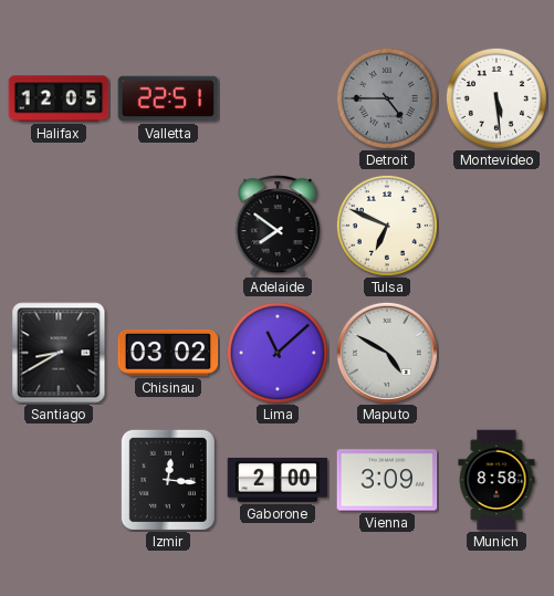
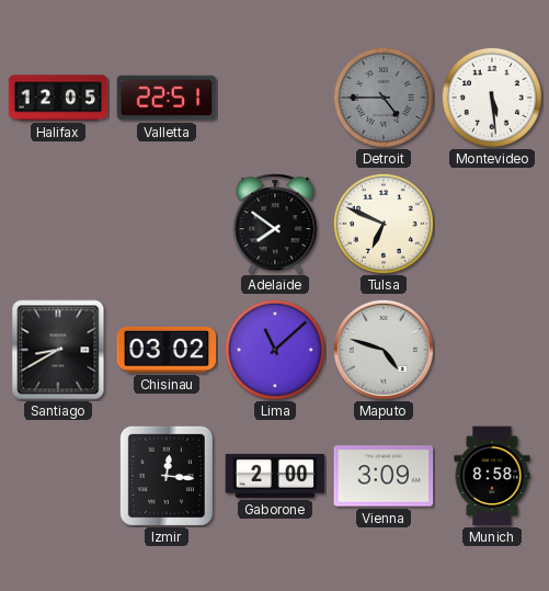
Maputo: 4:50 -> 4:48 (384, 350)
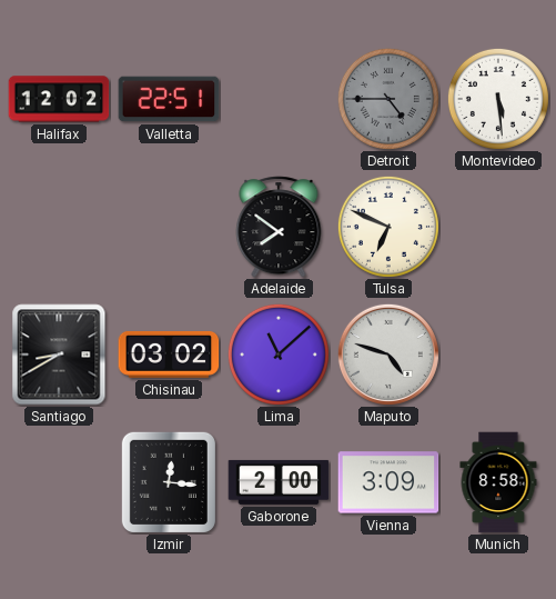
Halifax: 12:05 -> 12:02 (59, 99)
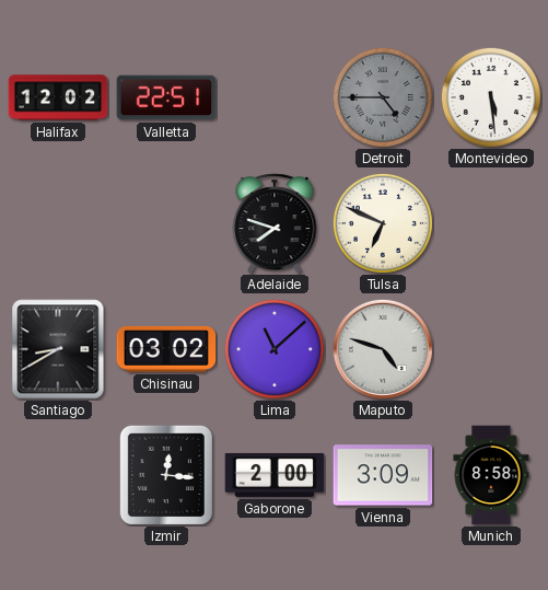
Adelaide: 7:51 -> 7:48 (275, 223)
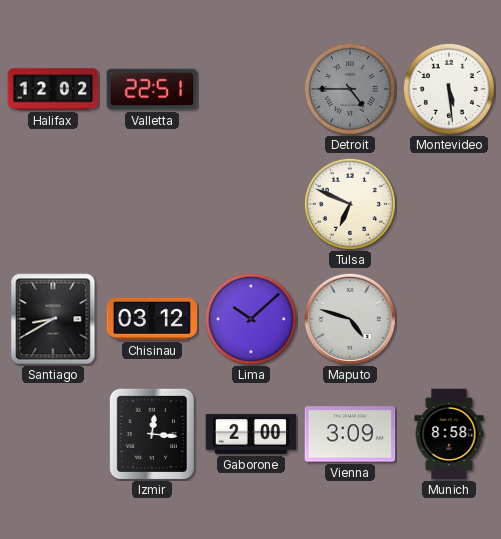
Adelaide: 7:48 -> none (275, 223)
Chisinau: 03:02 -> 03:12 (152, 319)
Lima: 11:08 -> 10:08 (251, 319)
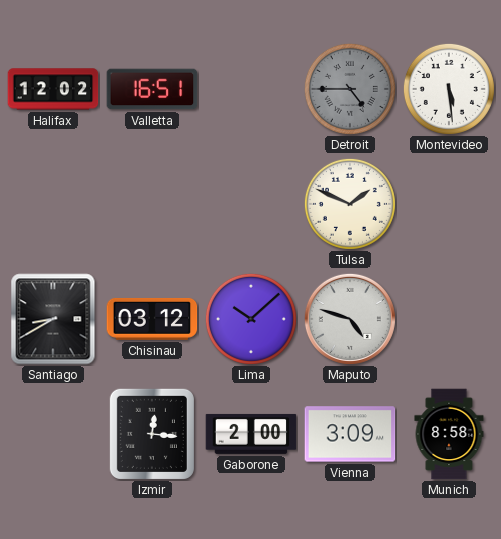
Valletta: 22:51 -> 16:51 (152, 89)
Tulsa: 6:49 -> 1:49 (350, 204)
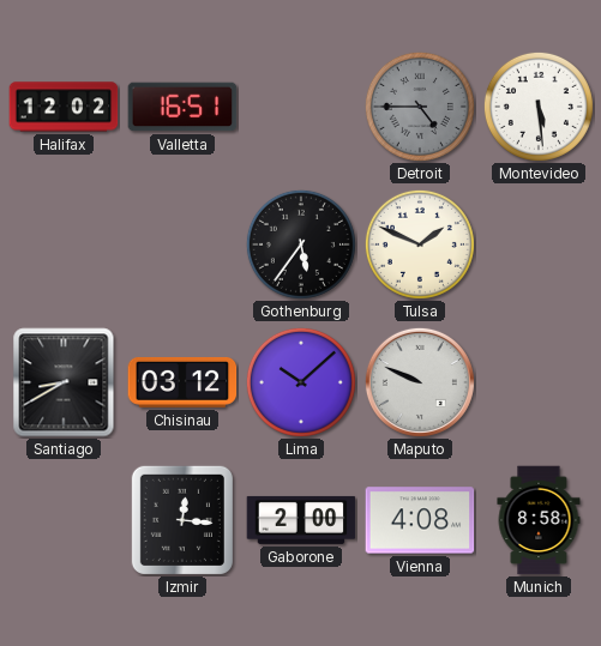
Gothenburg: none -> 5:36 (301, 244)
Maputo: 4:48 -> 9:49 (420, 382)
Vienna: 3:09 -> 4:08 (420, 520)
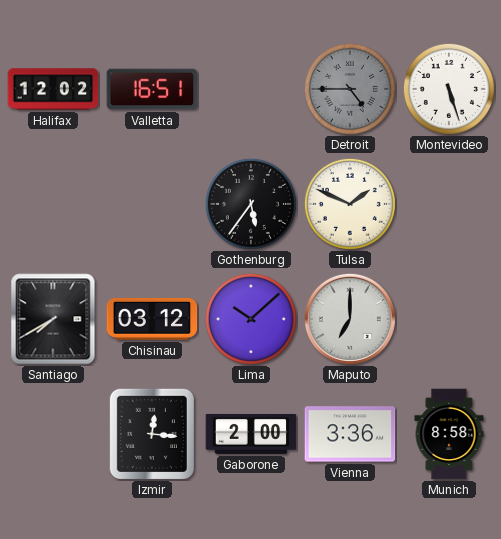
Montevideo: 5:29 -> 5:27 (449, 89)
Santiago: 8:40 -> 7:40 (53, 319)
Maputo: 9:49 -> 7:00 (350, 319)
Vienna: 4:08 -> 3:36 (350, 434)
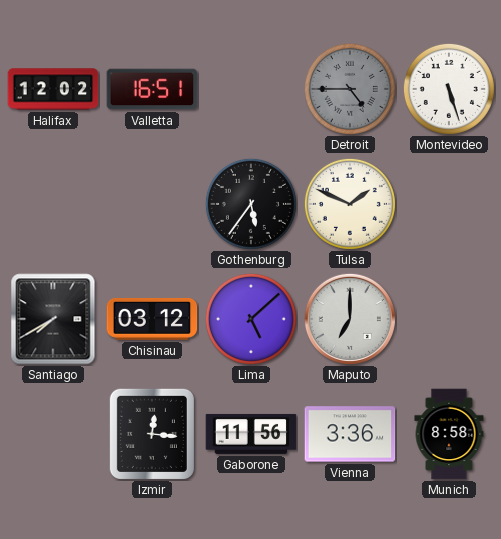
Lima: 10:08 -> 5:08 (251, 319)
Gaborone: 2:00 -> 11:56 (251, 434)
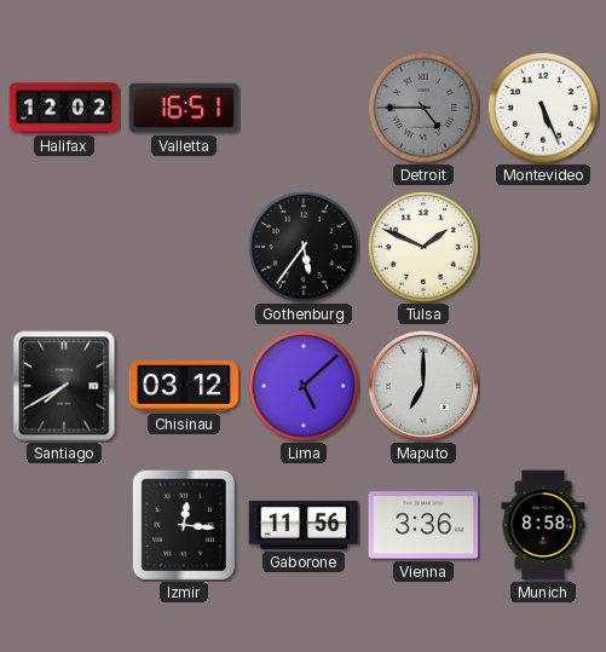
Montevideo: 5:27 -> 5:26 (543, 108)
